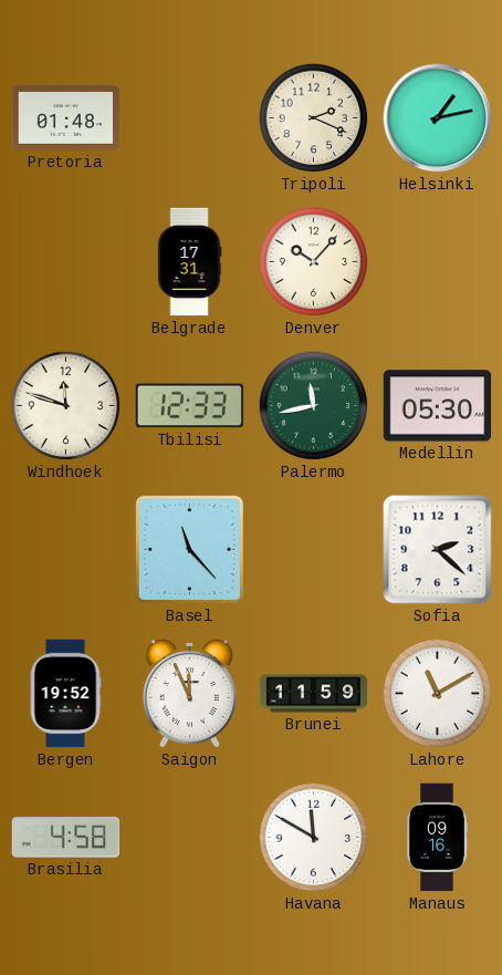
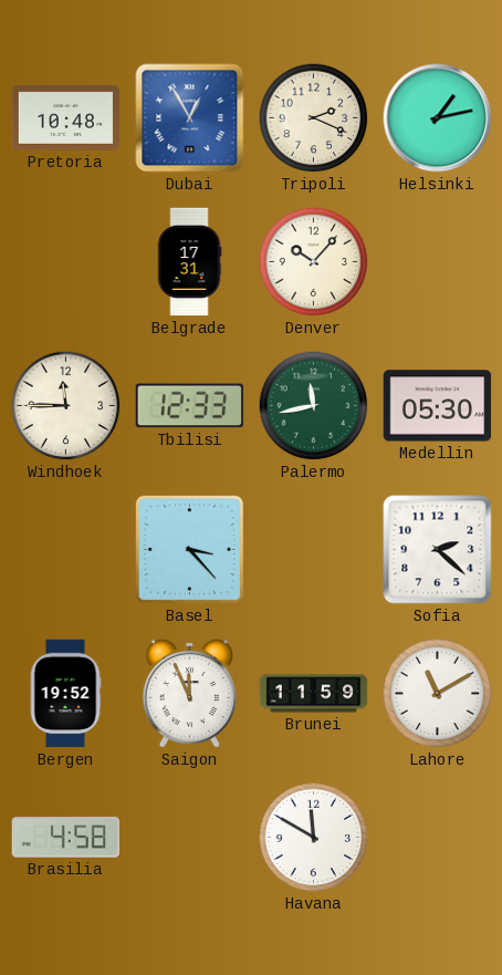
Pretoria: 01:48 -> 10:48 (66, 117)
Dubai: none -> 12:55 (190, 118)
Windhoek: 11:48 -> 11:45 (66, 406)
Basel: 11:23 -> 3:23 (189, 549)
Manaus: 09:16 -> none (437, 838)
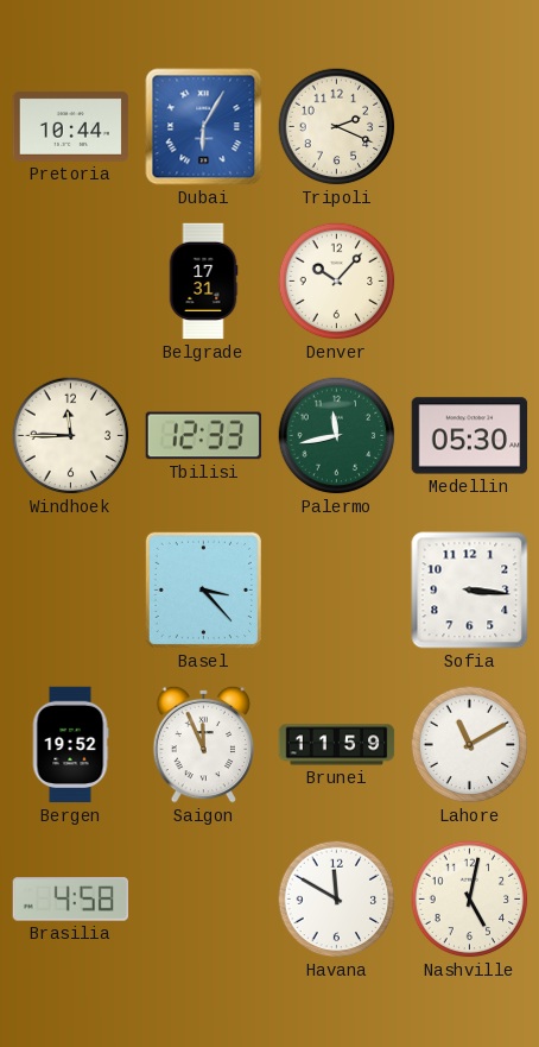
Pretoria: 10:48 -> 10:44 (71, 126)
Dubai: 12:55 -> 6:05 (204, 127)
Helsinki: 1:13 -> none (438, 118)
Sofia: 2:22 -> 3:16 (470, 591)
Nashville: none -> 5:02 (470, 900)
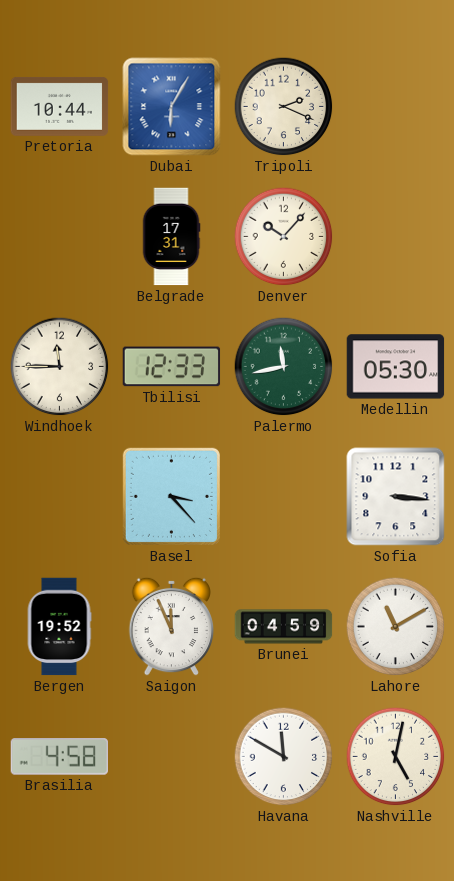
Brunei: 11:59 -> 04:59 (284, 627)
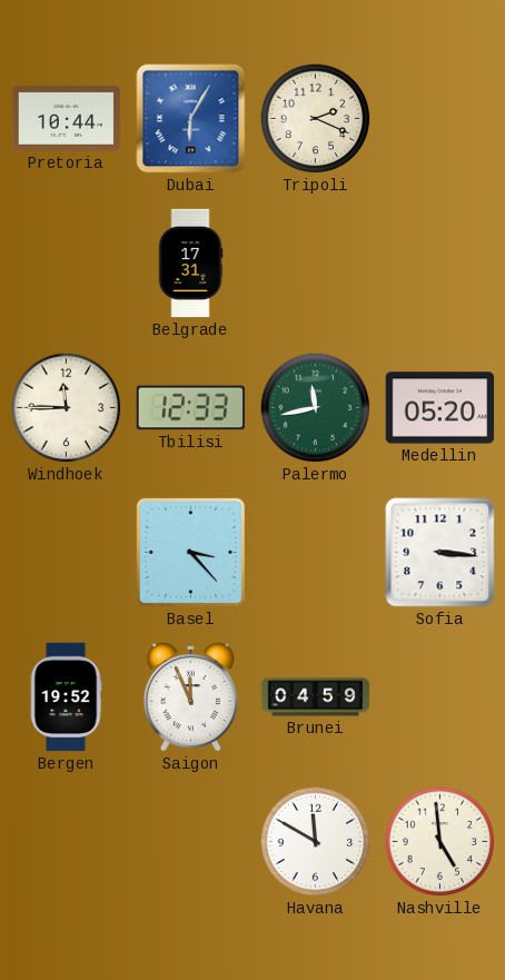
Denver: 10:07 -> none (284, 237)
Medellin: 05:30 -> 05:20 (440, 408)
Lahore: 11:10 -> none (396, 627)
Brasilia: 4:58 -> none (59, 757)
Nashville: 5:02 -> 4:59 (440, 842)
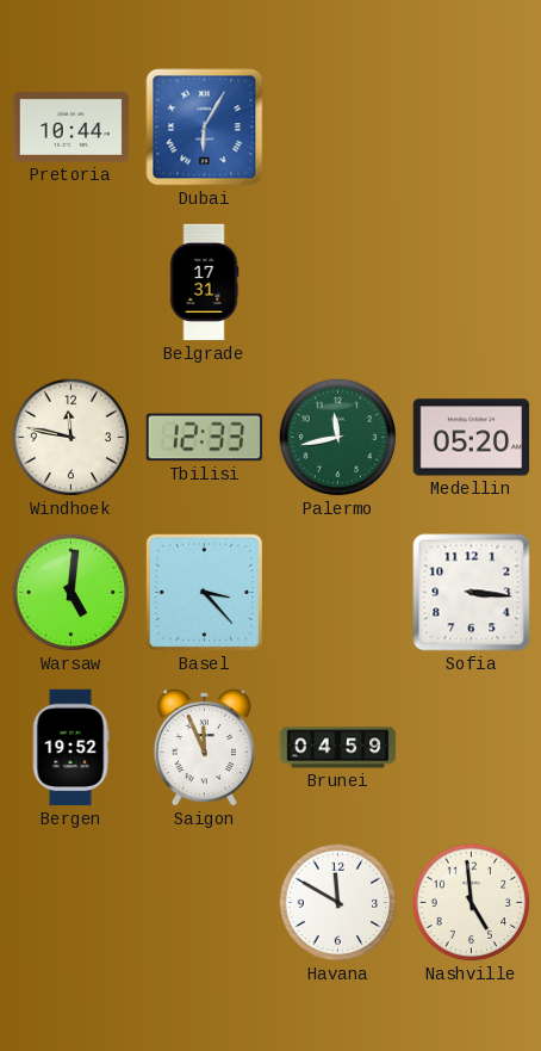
Tripoli: 2:19 -> none (316, 119)
Windhoek: 11:45 -> 11:47 (71, 438)
Warsaw: none -> 5:01 (71, 593)
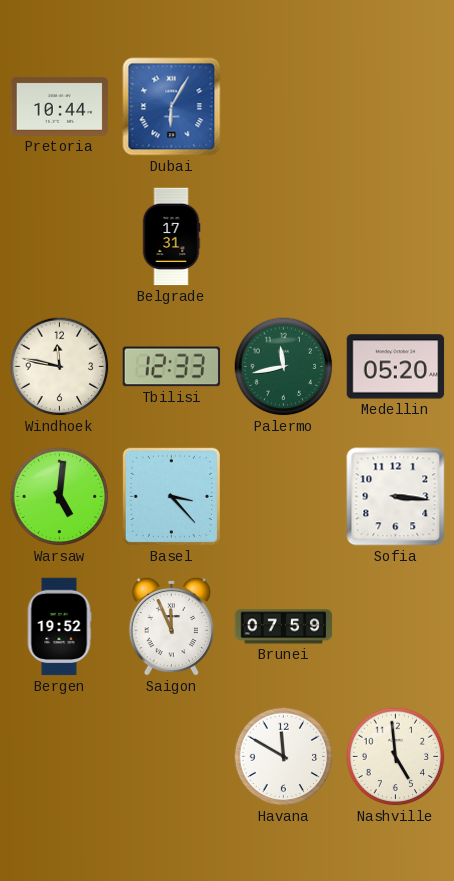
Brunei: 04:59 -> 07:59 (284, 627)
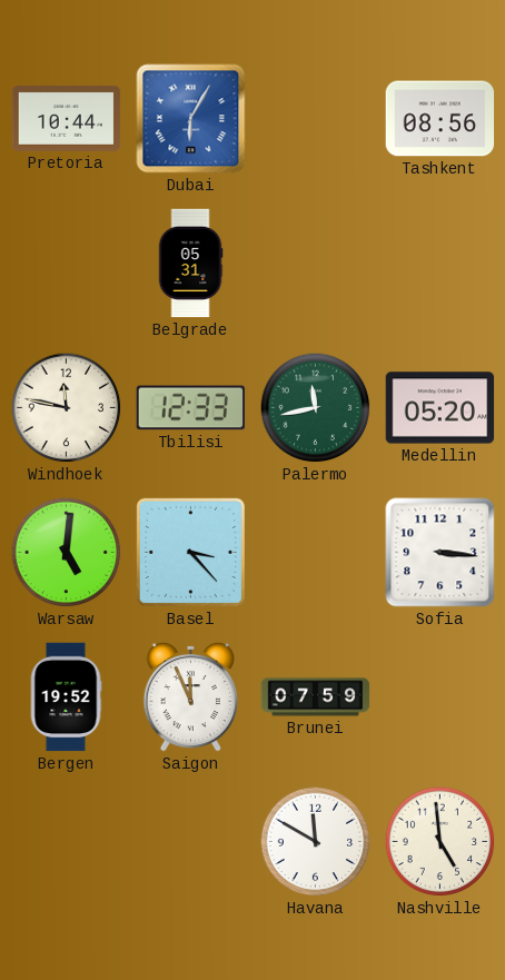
Tashkent: none -> 08:56 (440, 119)
Belgrade: 17:31 -> 05:31 (190, 264)
